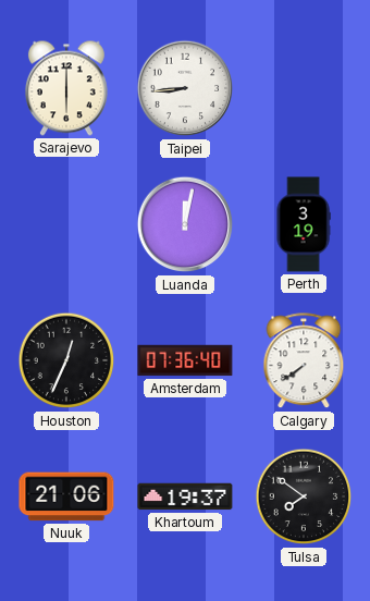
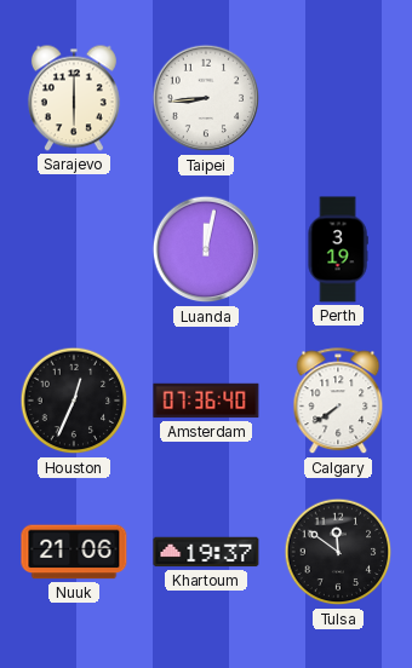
Tulsa: 7:51 -> 11:51 (338, 552)
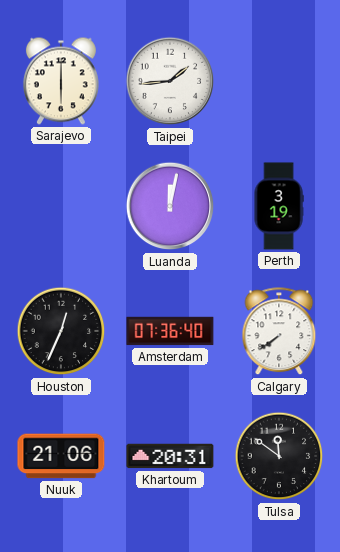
Taipei: 8:44 -> 1:44 (170, 81)
Khartoum: 19:37 -> 20:31 (170, 456)
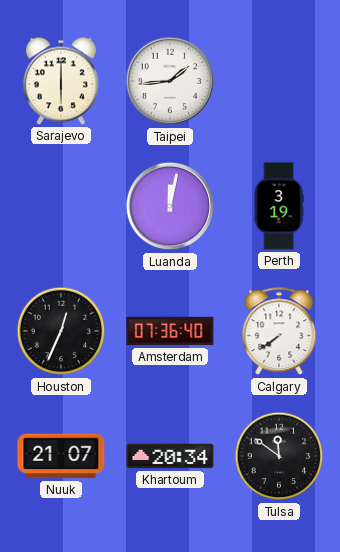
Nuuk: 21:06 -> 21:07 (61, 456)
Khartoum: 20:31 -> 20:34 (170, 456)
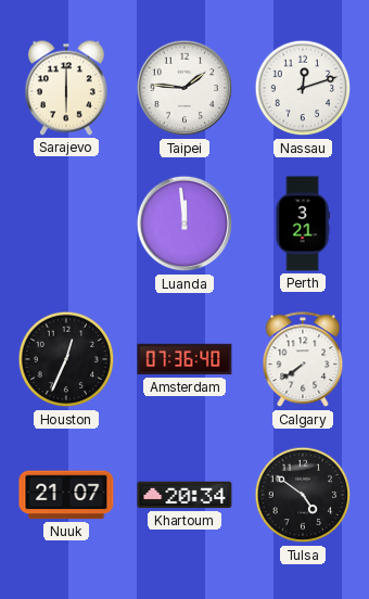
Taipei: 1:44 -> 1:46 (184, 88)
Nassau: none -> 12:12 (303, 88)
Luanda: 12:02 -> 11:59 (184, 224)
Perth: 3:19 -> 3:21 (303, 224)
Tulsa: 11:51 -> 4:51 (303, 495)
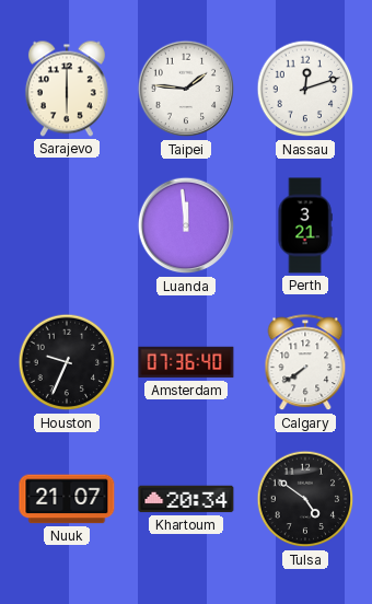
Houston: 12:34 -> 9:34 (67, 362)
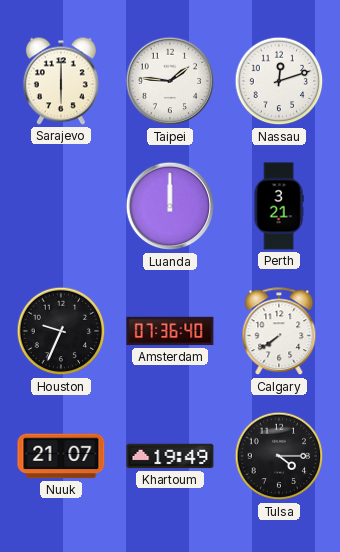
Luanda: 11:59 -> 12:00 (170, 206)
Khartoum: 20:34 -> 19:49 (170, 456)
Tulsa: 4:51 -> 4:15 (279, 456)
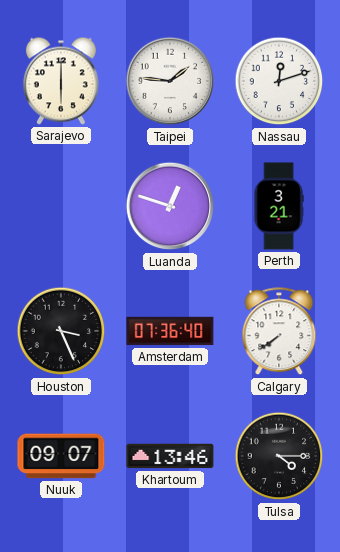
Luanda: 12:00 -> 12:48 (170, 206)
Houston: 9:34 -> 3:26 (61, 331)
Nuuk: 21:07 -> 09:07 (61, 456)
Khartoum: 19:49 -> 13:46 (170, 456)
